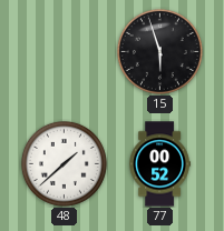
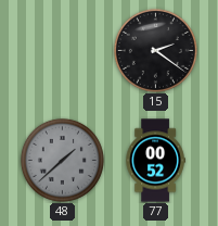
15: 5:57 -> 2:21 (155, 50)
48 dial: white -> grey (62, 160)
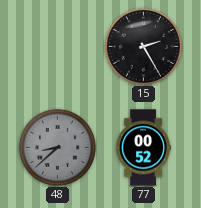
15: 2:21 -> 2:25 (143, 46)
48: 1:38 -> 8:38 (57, 147)
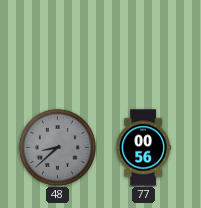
15: 2:25 -> none (143, 46)
77: 00:52 -> 00:56 (143, 148)
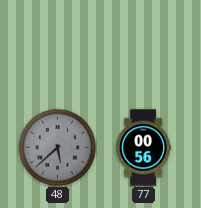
48: 8:38 -> 5:38 (57, 147)
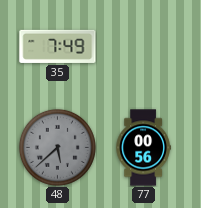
35: none -> 7:49 (58, 46)
